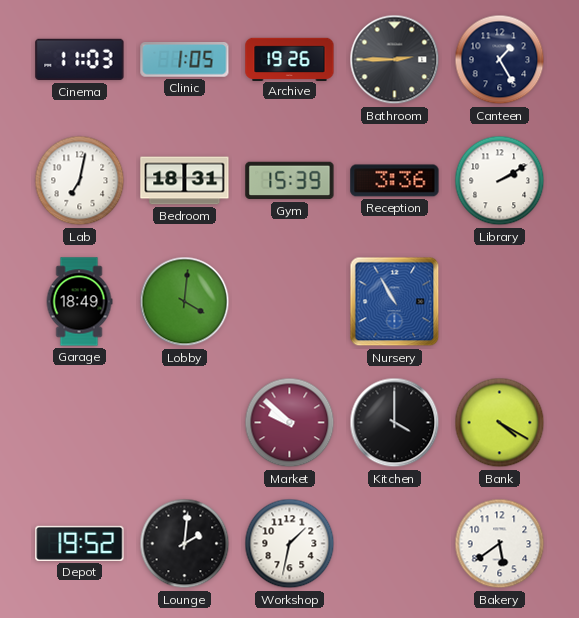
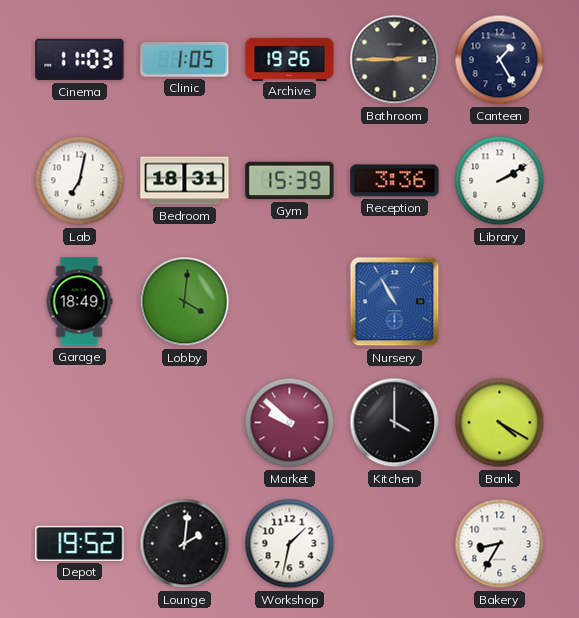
Bakery: 5:39 -> 8:35 (500, 544)
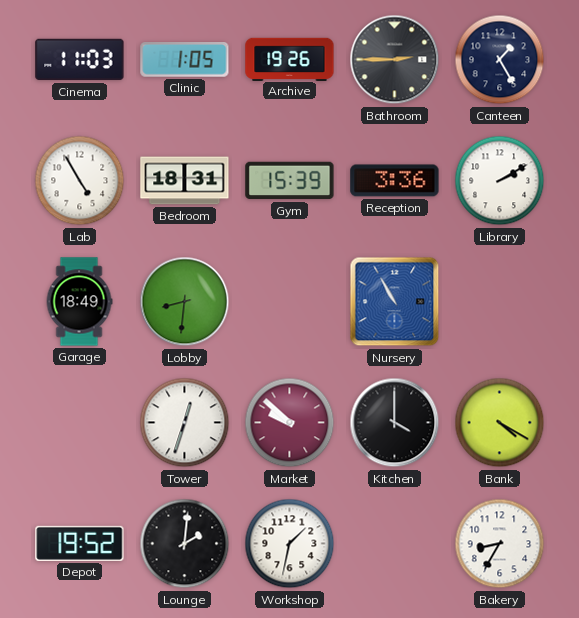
Lab: 7:02 -> 4:55 (80, 181)
Lobby: 4:01 -> 8:31 (185, 302)
Tower: none -> 12:33 (185, 423)
